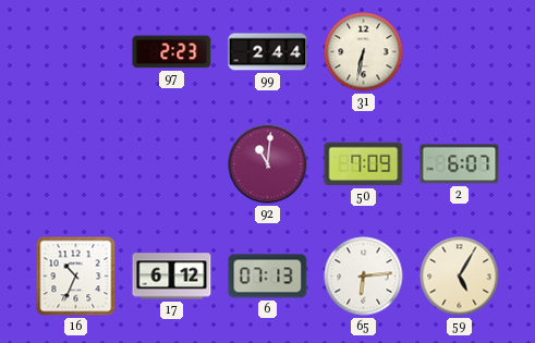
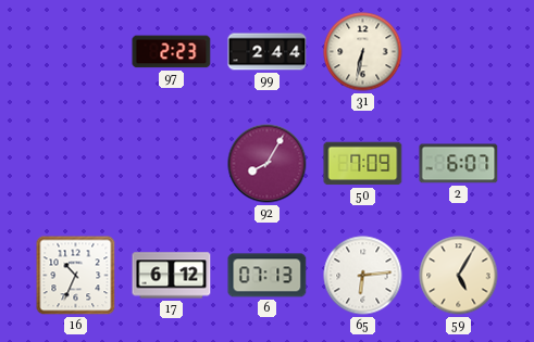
92: 11:01 -> 8:05 (268, 164)
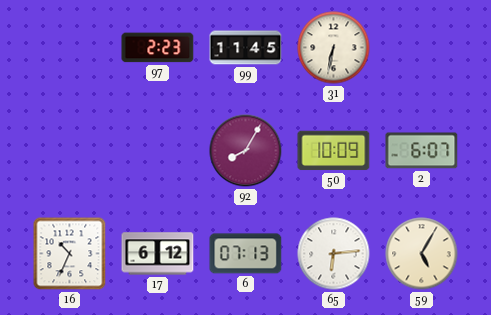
99: 2:44 -> 11:45 (246, 48)
50: 7:09 -> 10:09 (334, 151)
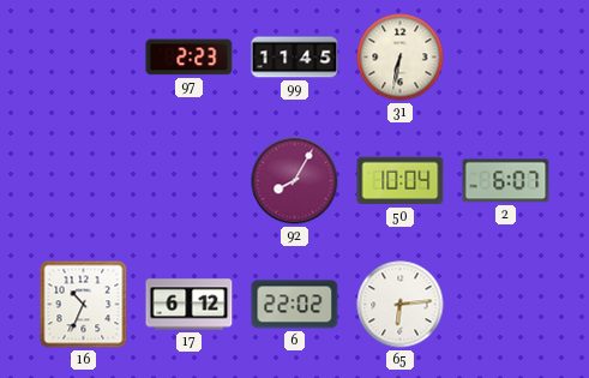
50: 10:09 -> 10:04 (401, 181)
6: 07:13 -> 22:02 (295, 305)
59: 5:05 -> none (422, 254)
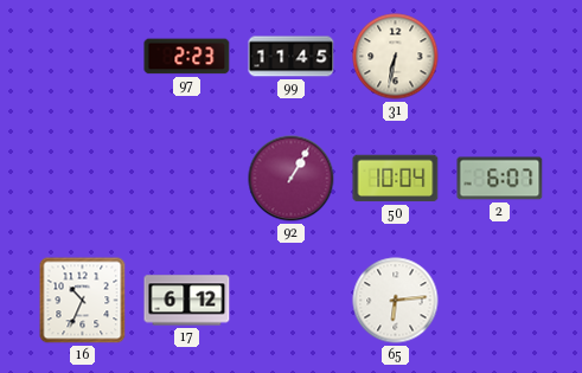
92: 8:05 -> 1:05 (292, 179)
6: 22:02 -> none (295, 305)
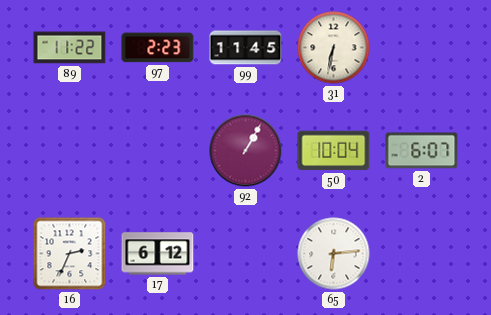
89: none -> 11:22 (70, 48)
16: 10:34 -> 2:34 (70, 254)
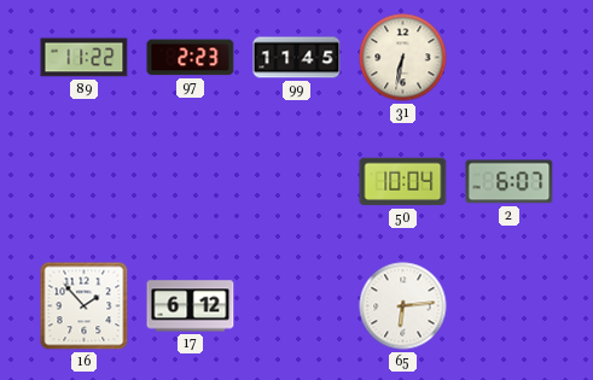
92: 1:05 -> none (246, 151)
16: 2:34 -> 1:53 (85, 306)
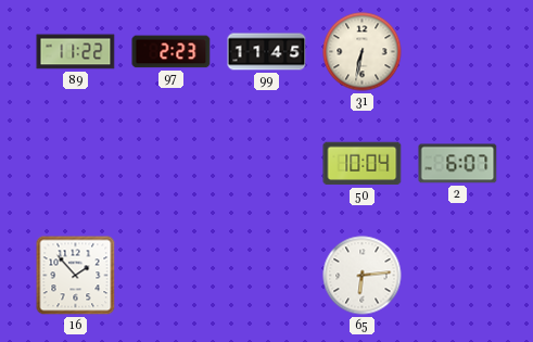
17: 6:12 -> none (191, 306)
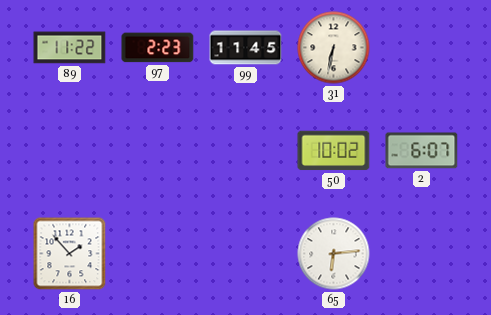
50: 10:04 -> 10:02 (334, 151)
